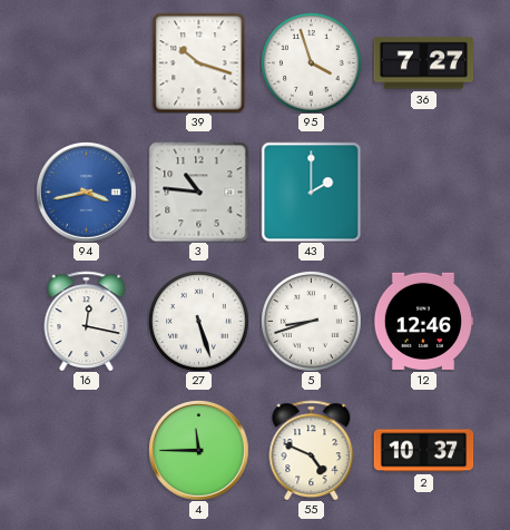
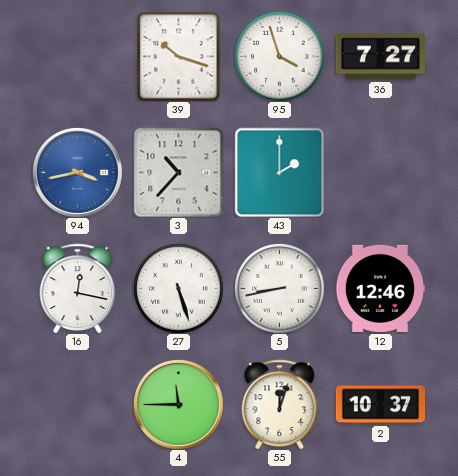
3: 10:46 -> 10:37 (178, 172)
5: 8:42 -> 8:43 (280, 289)
55: 4:49 -> 12:03 (280, 404)
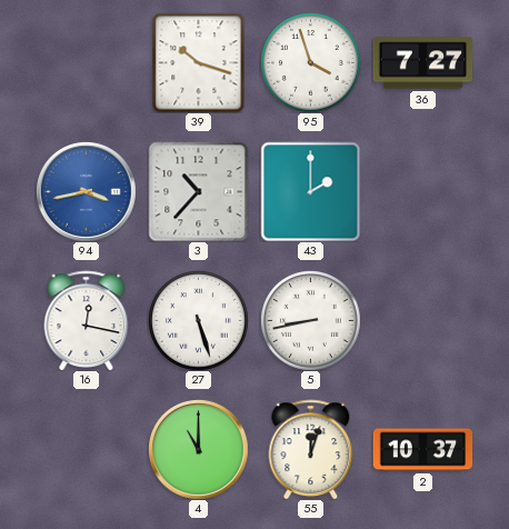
12: 12:46 -> none (380, 288)
4: 11:45 -> 11:00 (199, 450)
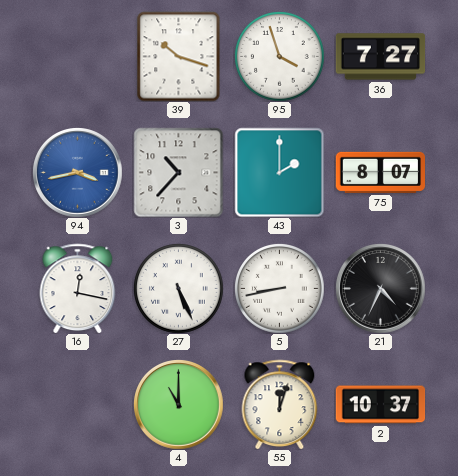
75: none -> 8:07 (380, 172)
27: 5:27 -> 5:26 (179, 289)
21: none -> 4:34 (381, 289)
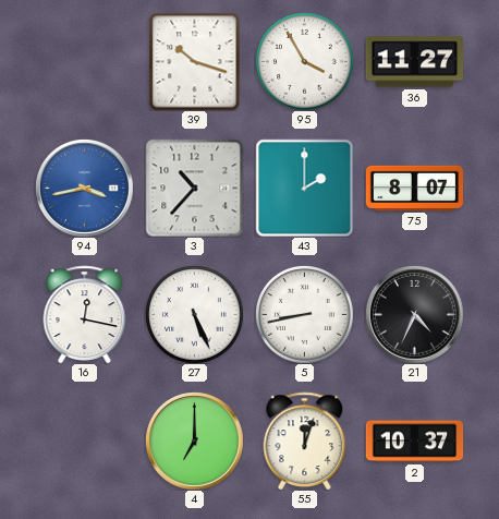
95: 3:57 -> 3:55 (305, 62)
36: 7:27 -> 11:27 (414, 62)
4: 11:00 -> 7:00 (195, 442)
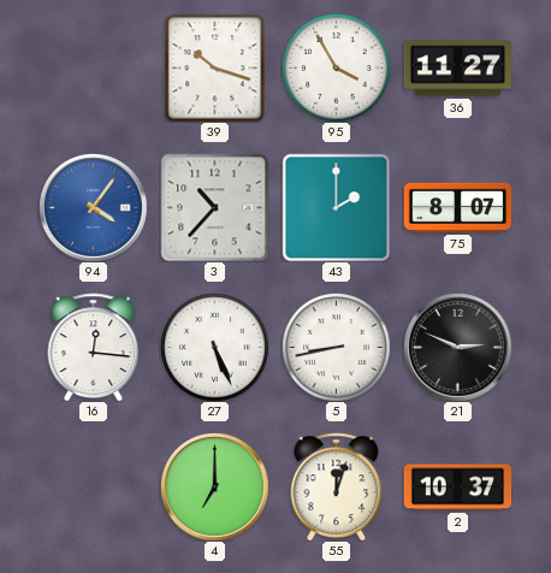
94: 3:43 -> 4:06 (94, 208)
16: 12:17 -> 12:16 (94, 347)
21: 4:34 -> 2:49 (458, 348)
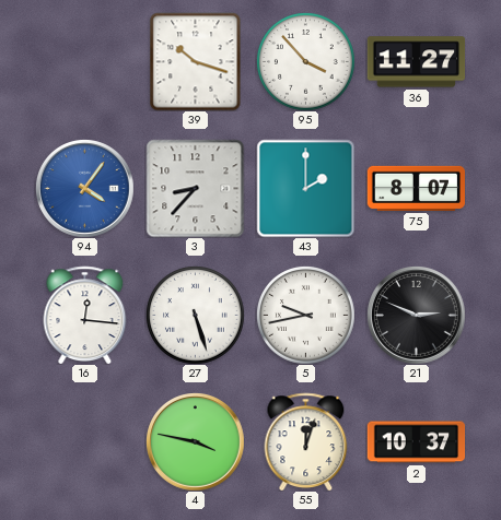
95: 3:55 -> 3:53 (306, 62)
3: 10:37 -> 8:37 (195, 188)
27: 5:26 -> 5:27 (196, 316)
5: 8:43 -> 9:43 (306, 316)
4: 7:00 -> 3:47 (196, 442)
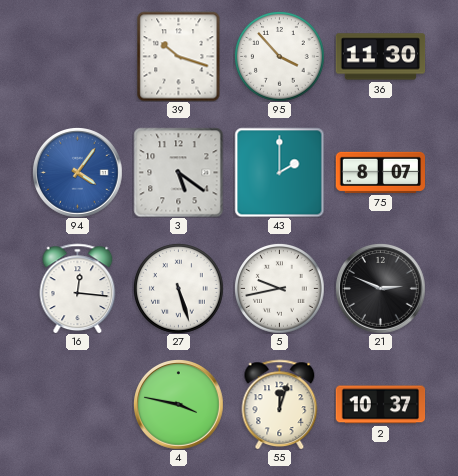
36: 11:27 -> 11:30 (380, 57)
3: 8:37 -> 5:21 (178, 172)
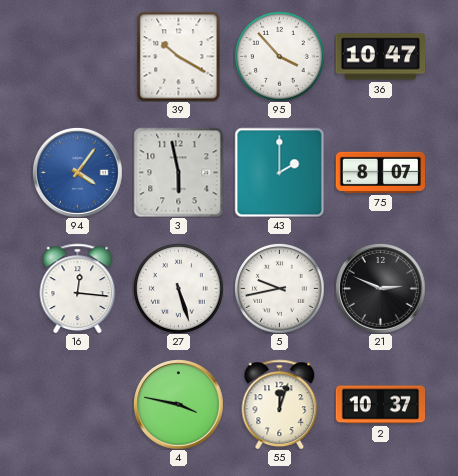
39: 10:18 -> 10:20 (179, 56)
36: 11:30 -> 10:47 (380, 57)
3: 5:21 -> 5:58 (178, 172)
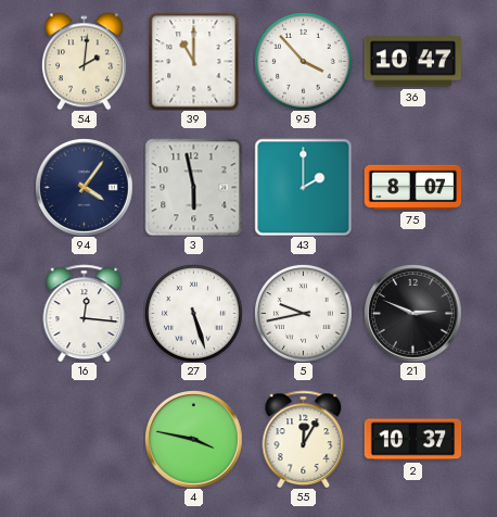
54: none -> 2:01 (84, 61)
39: 10:20 -> 11:00 (194, 61)
94 dial: blue -> navy (85, 188)
55: 12:03 -> 12:05 (304, 439)
